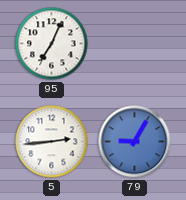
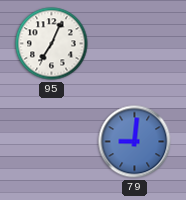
5: 2:44 -> none (52, 142)
79: 9:05 -> 9:01 (135, 142)
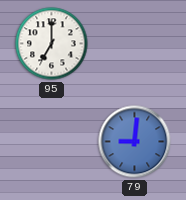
95: 7:04 -> 7:00 (52, 44)
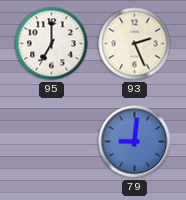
93: none -> 2:26 (135, 44)
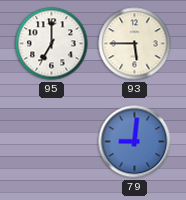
93: 2:26 -> 5:45 (135, 44)
